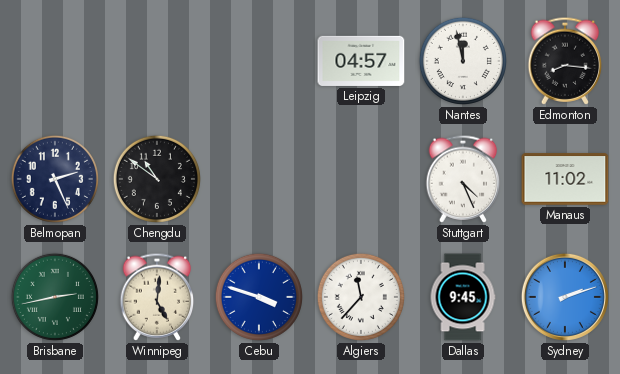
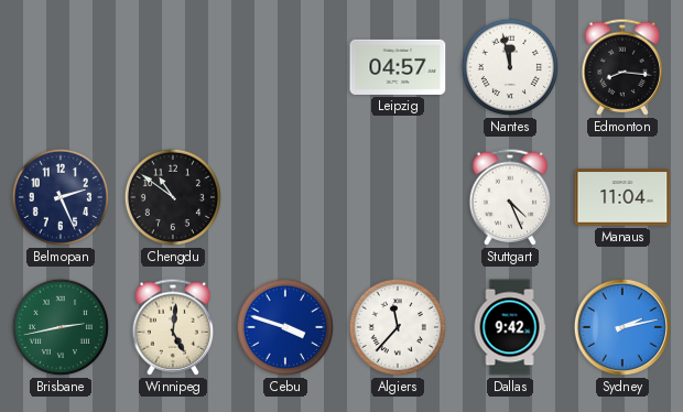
Manaus: 11:02 -> 11:04 (622, 197)
Dallas: 9:45 -> 9:42 (510, 327)
Sydney: 2:12 -> 2:13 (622, 327)
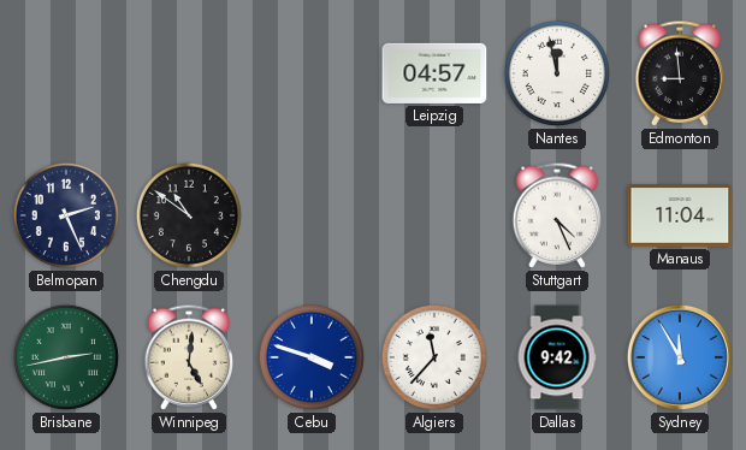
Edmonton: 8:16 -> 8:59 (680, 73)
Sydney: 2:13 -> 11:55 (680, 357)
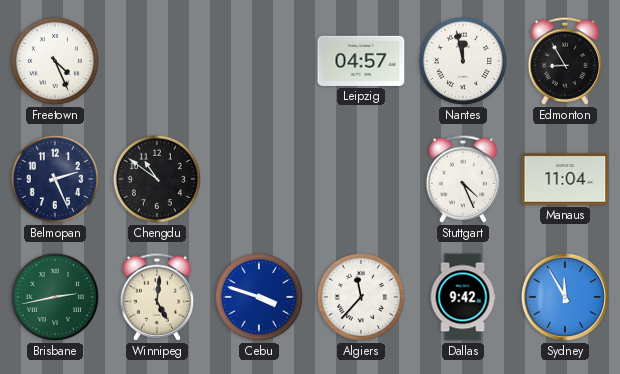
Freetown: none -> 4:26 (55, 61)
Edmonton: 8:59 -> 8:55 (565, 61)
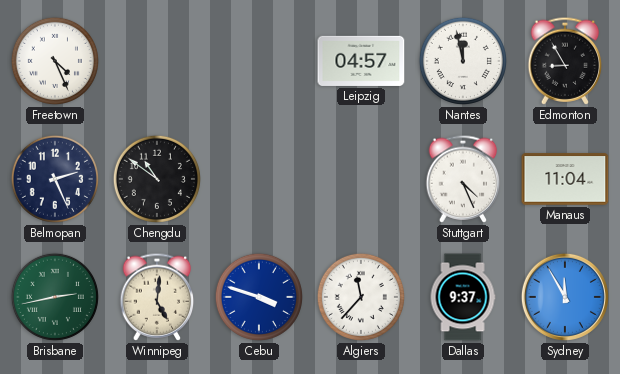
Dallas: 9:42 -> 9:37 (463, 297)
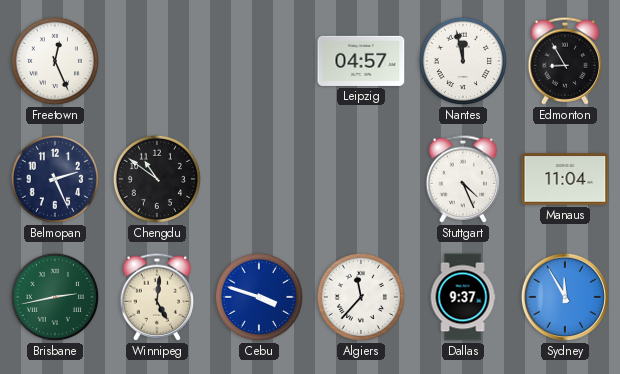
Freetown: 4:26 -> 12:26 (55, 61)
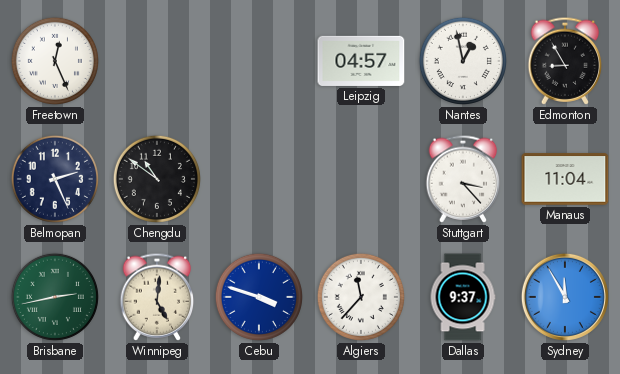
Nantes: 11:58 -> 12:58 (463, 61)
Stuttgart: 4:26 -> 3:23 (463, 179)
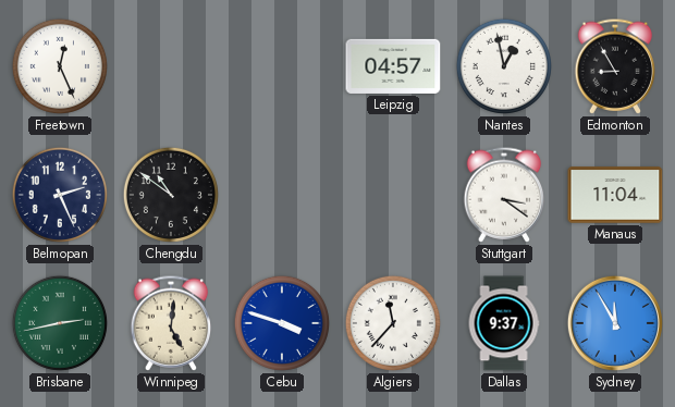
Stuttgart: 3:23 -> 3:21 (504, 195)
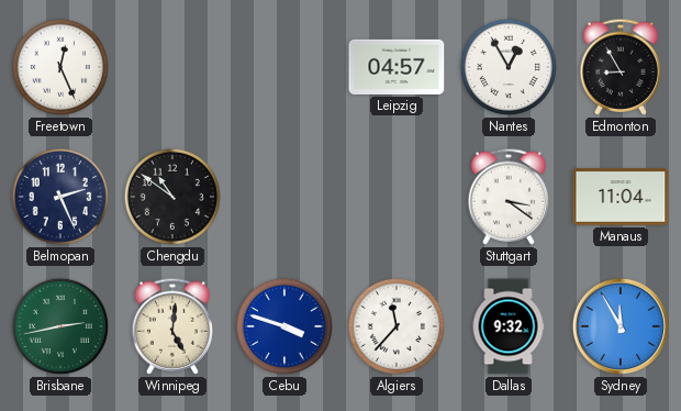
Nantes: 12:58 -> 12:55 (509, 67)
Dallas: 9:37 -> 9:32 (509, 326)
